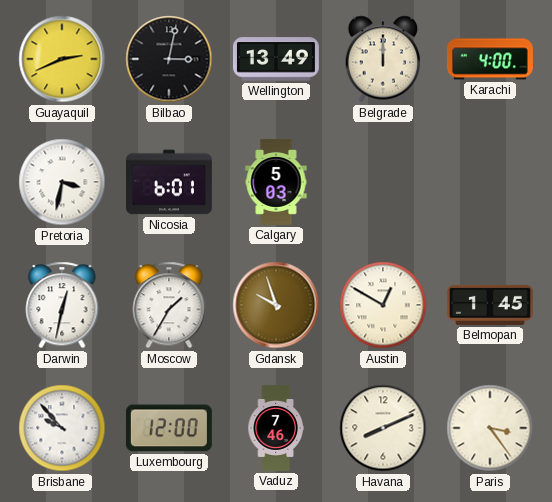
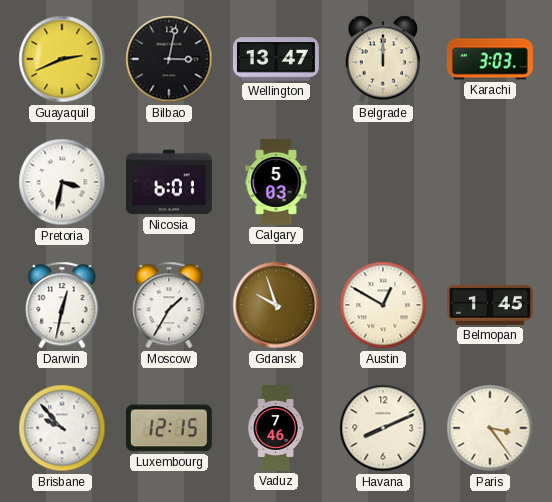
Wellington: 13:49 -> 13:47 (276, 59)
Karachi: 4:00 -> 3:03 (490, 59)
Luxembourg: 12:00 -> 12:15 (169, 428)
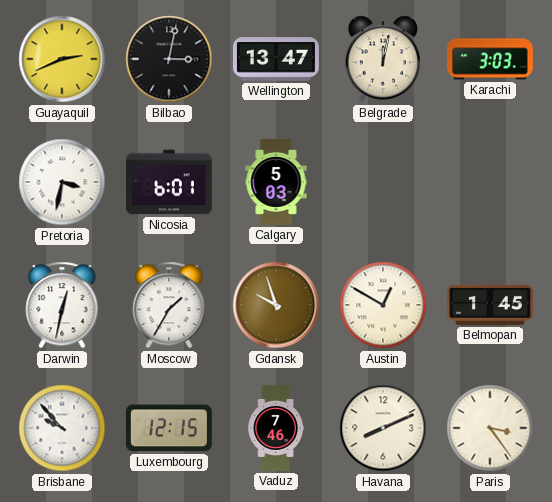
Belgrade: 12:00 -> 12:02 (383, 59)
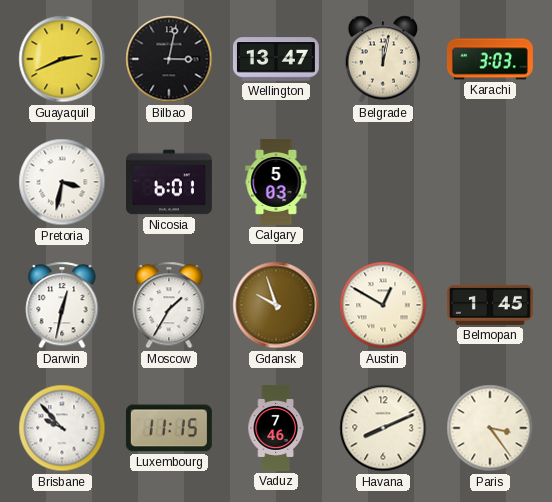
Luxembourg: 12:15 -> 11:15 (169, 428)
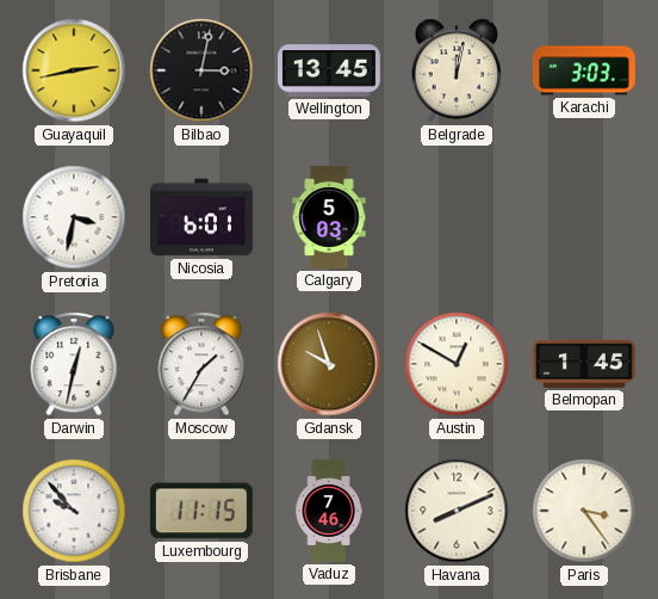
Guayaquil: 2:41 -> 2:43 (74, 70)
Wellington: 13:47 -> 13:45 (329, 70)
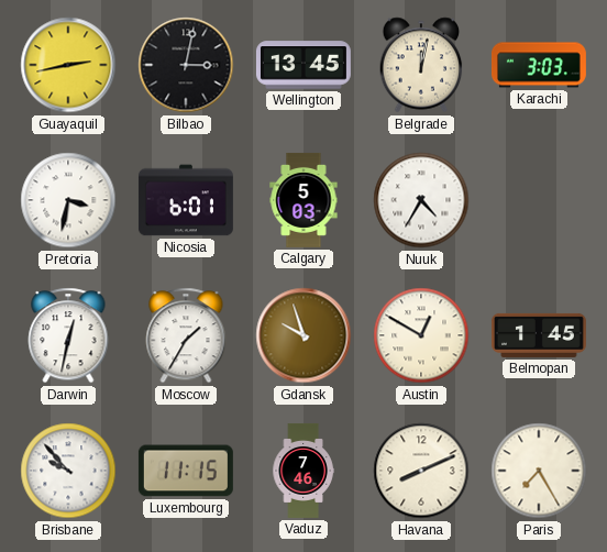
Nuuk: none -> 4:35 (421, 200)
Paris: 3:24 -> 7:25 (539, 471)
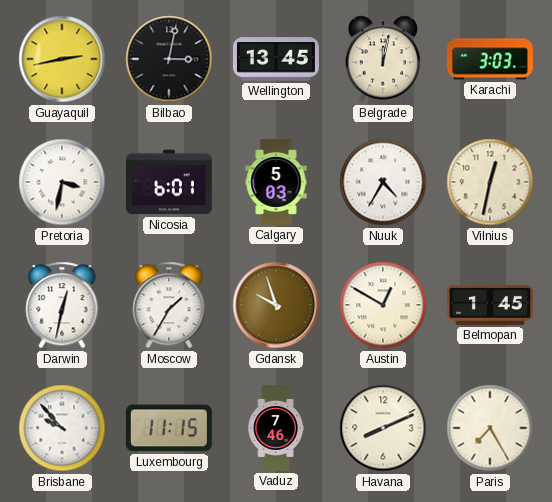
Vilnius: none -> 12:32 (490, 182)
